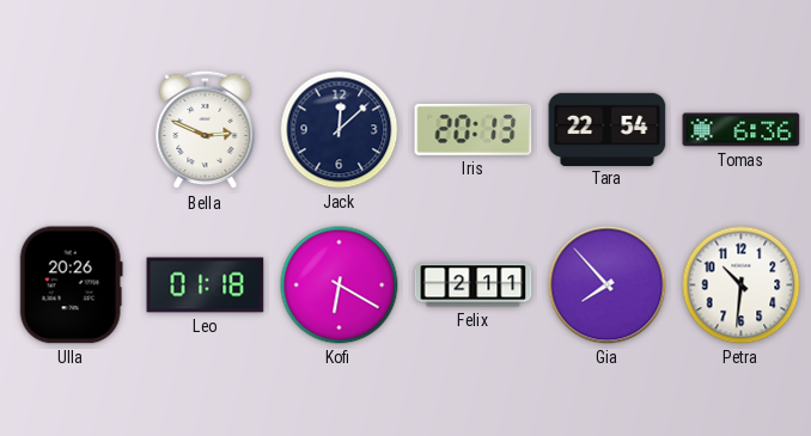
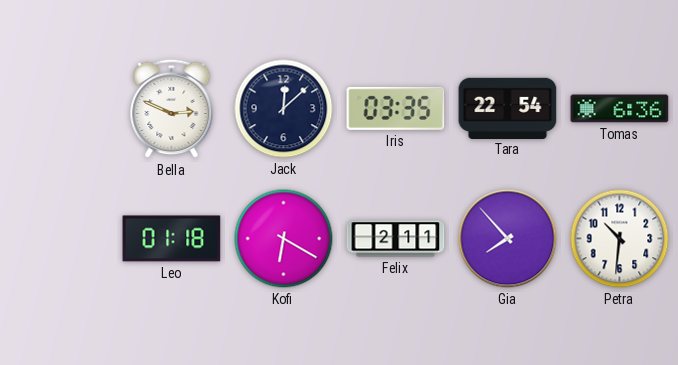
Iris: 20:13 -> 03:35 (396, 108)
Ulla: 20:26 -> none (71, 285)
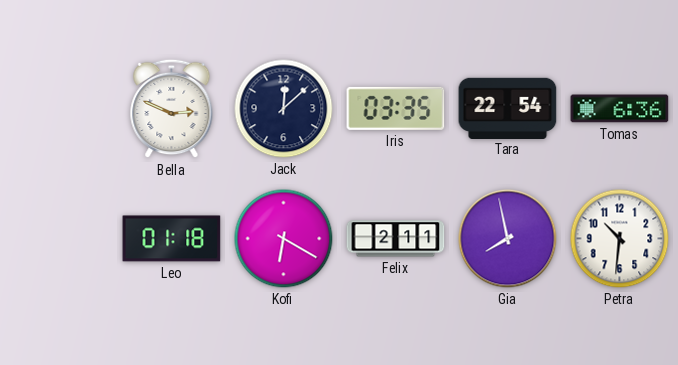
Gia: 7:53 -> 7:58 (508, 239)
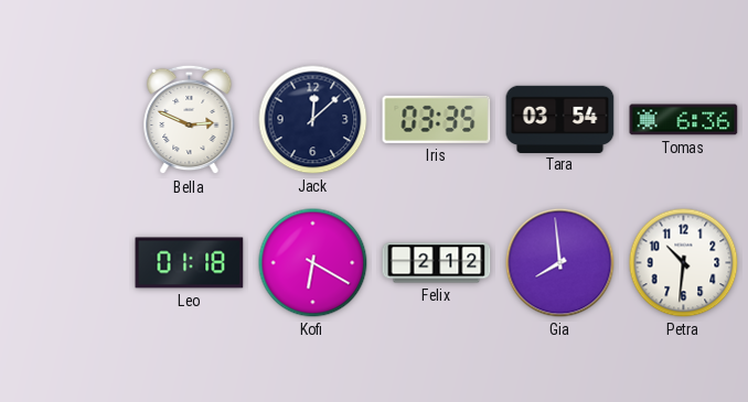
Tara: 22:54 -> 03:54 (560, 119)
Felix: 2:11 -> 2:12 (437, 263)
Gia: 7:58 -> 7:59 (560, 263)
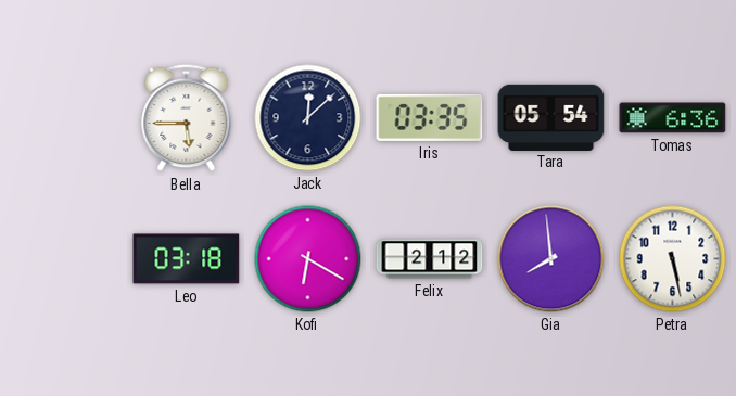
Bella: 2:49 -> 5:45 (187, 118)
Tara: 03:54 -> 05:54 (551, 117)
Leo: 01:18 -> 03:18 (187, 259)
Petra: 10:31 -> 5:28 (673, 259)
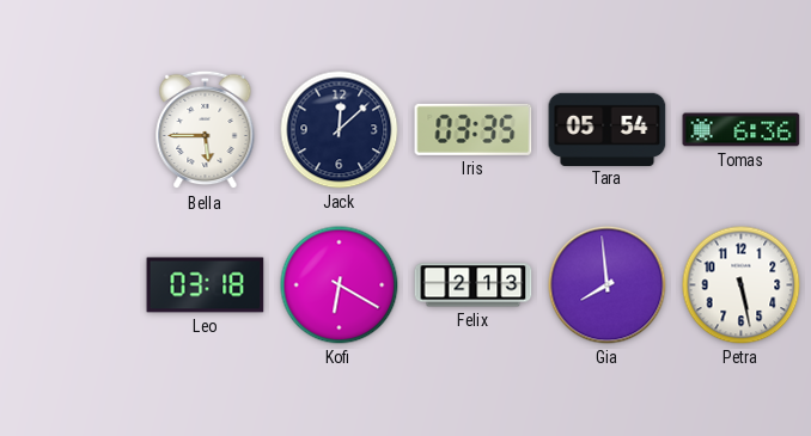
Felix: 2:12 -> 2:13 (474, 285)
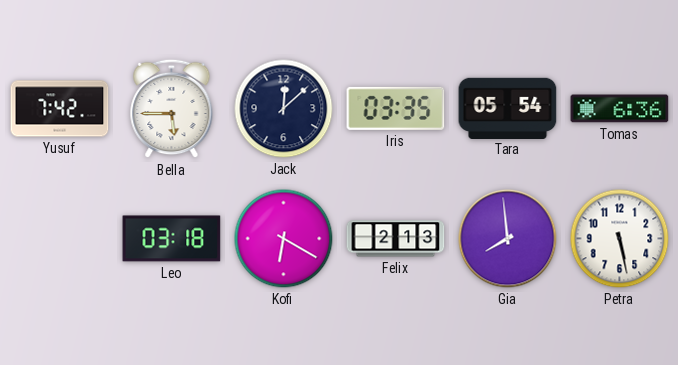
Yusuf: none -> 7:42 (60, 109)
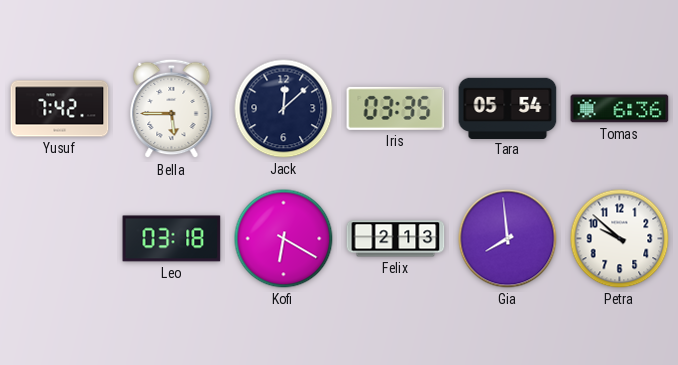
Petra: 5:28 -> 9:52 (620, 239)
